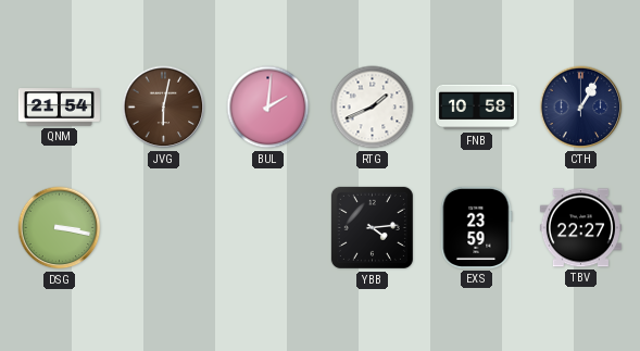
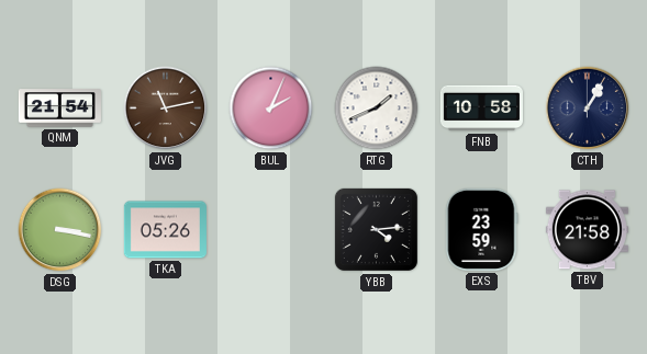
JVG: 6:02 -> 11:13 (166, 109)
BUL: 2:01 -> 2:04 (271, 109)
TKA: none -> 05:26 (165, 230)
TBV: 22:27 -> 21:58 (587, 230)
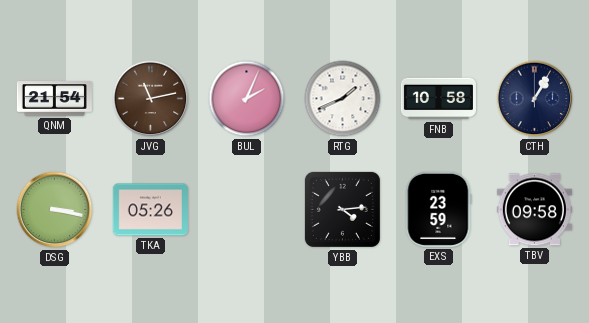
TBV: 21:58 -> 09:58 (534, 210)
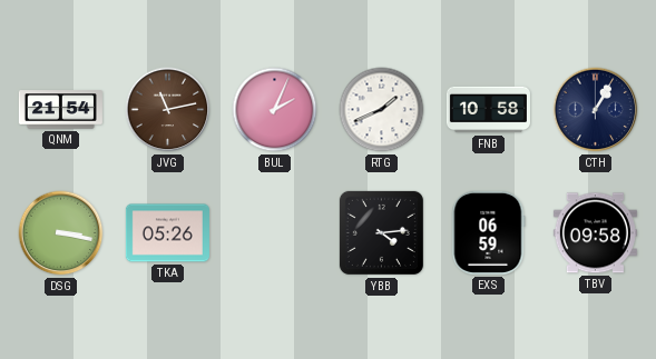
EXS: 23:59 -> 06:59 (488, 232)
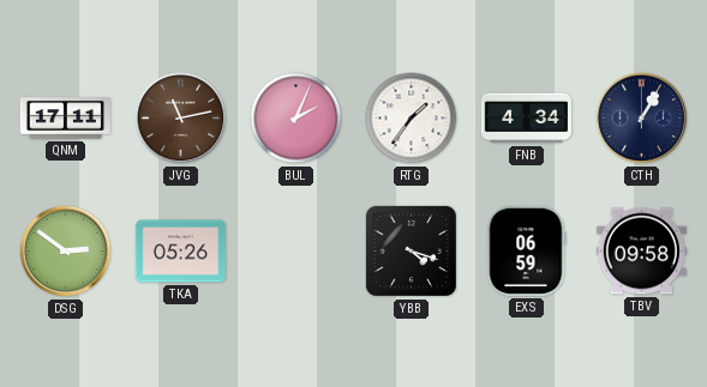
QNM: 21:54 -> 17:11 (65, 119)
RTG: 1:41 -> 1:36 (412, 119)
FNB: 10:58 -> 4:34 (526, 119)
DSG: 3:17 -> 2:51 (66, 252)
YBB: 4:14 -> 4:18 (411, 250)
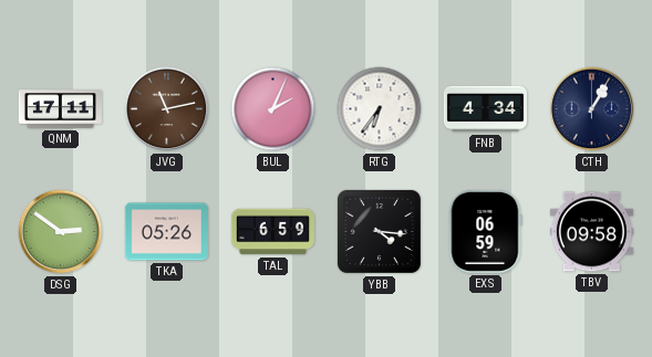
RTG: 1:36 -> 6:36 (380, 109)
TAL: none -> 6:59 (272, 232)
YBB: 4:18 -> 4:16 (379, 231)
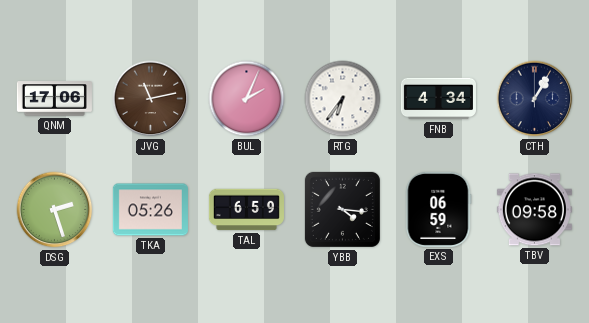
QNM: 17:11 -> 17:06 (54, 99)
DSG: 2:51 -> 2:27 (55, 210)
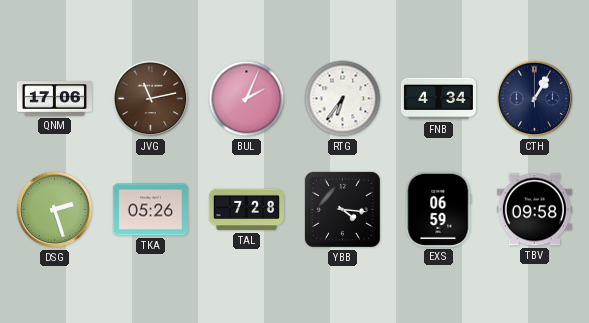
TAL: 6:59 -> 7:28 (246, 210)
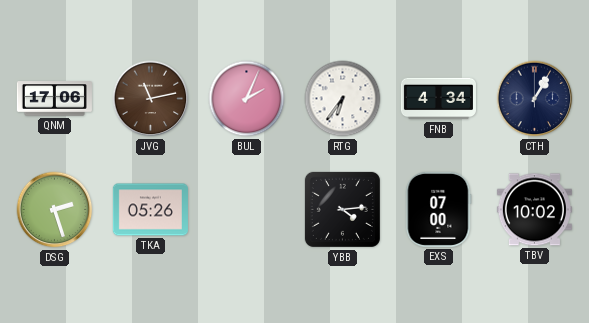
TAL: 7:28 -> none (246, 210)
YBB: 4:16 -> 4:14 (342, 209)
EXS: 06:59 -> 07:00 (438, 209)
TBV: 09:58 -> 10:02 (534, 210)
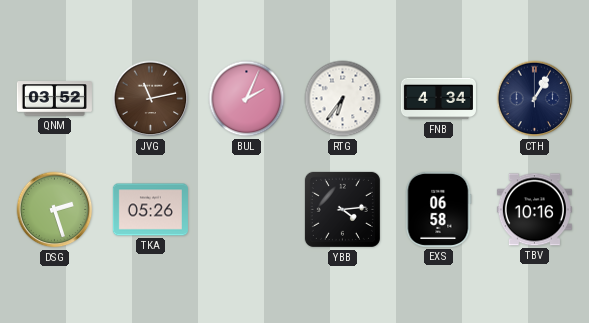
QNM: 17:06 -> 03:52 (54, 99)
EXS: 07:00 -> 06:58 (438, 209)
TBV: 10:02 -> 10:16 (534, 210)
